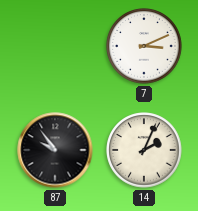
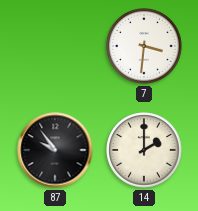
7: 3:11 -> 3:31 (144, 46)
14: 2:04 -> 2:00 (144, 150)
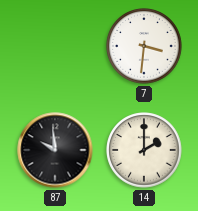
87: 9:54 -> 9:59 (55, 150)
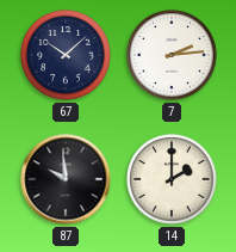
67: none -> 10:08 (66, 55)
7: 3:31 -> 2:14 (172, 55)
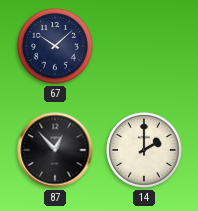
7: 2:14 -> none (172, 55)
87: 9:59 -> 12:53 (55, 150)
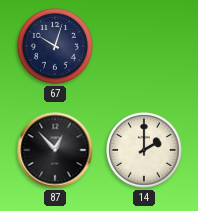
67: 10:08 -> 10:03 (55, 46)
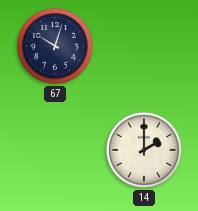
87: 12:53 -> none (55, 150)
